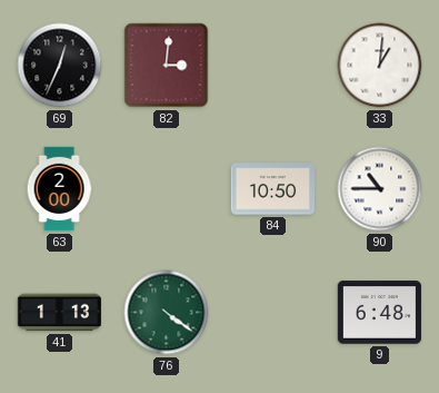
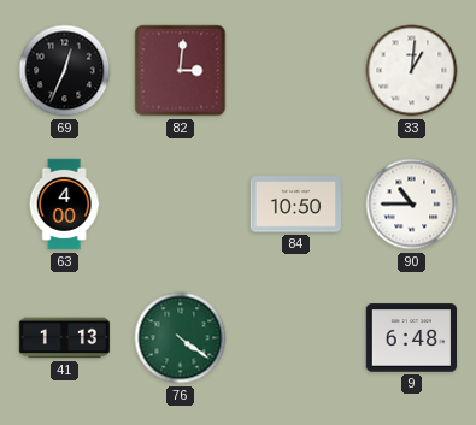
63: 2:00 -> 4:00 (64, 205)
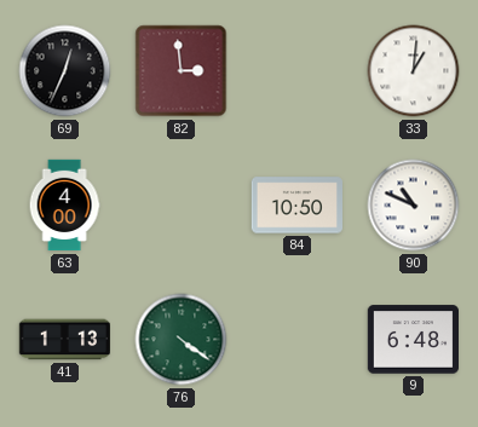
82: 3:01 -> 2:59 (182, 71)
90: 10:45 -> 10:49 (414, 206)
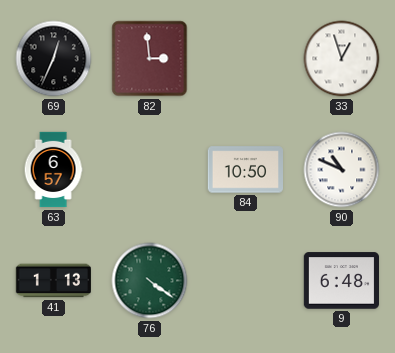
33: 1:01 -> 12:57 (342, 59)
63: 4:00 -> 6:57 (53, 170)
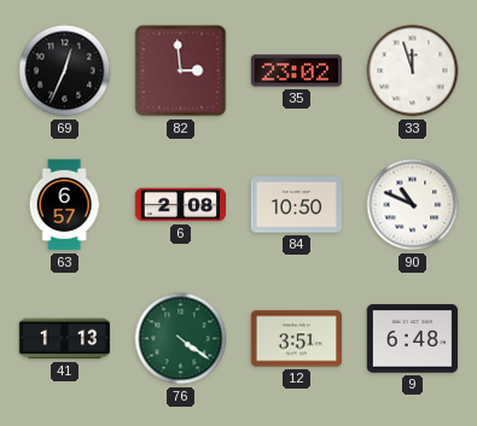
35: none -> 23:02 (296, 71)
33: 12:57 -> 11:57 (413, 71)
6: none -> 2:08 (181, 205)
12: none -> 3:51 (296, 339)
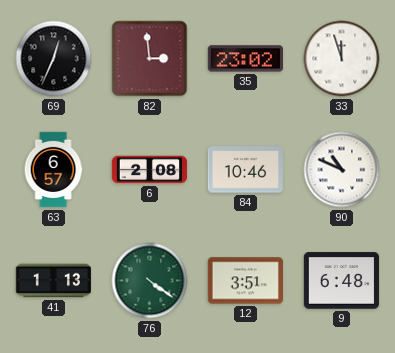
84: 10:50 -> 10:46 (245, 170)
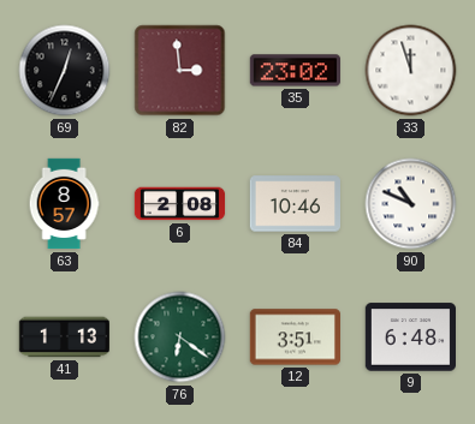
63: 6:57 -> 8:57 (64, 204)
76: 4:21 -> 6:21 (180, 338)
